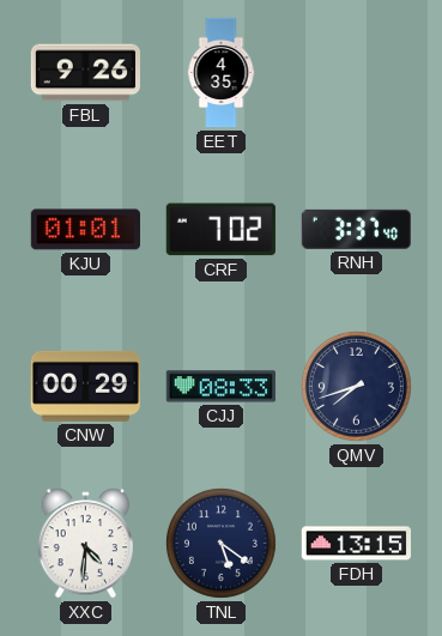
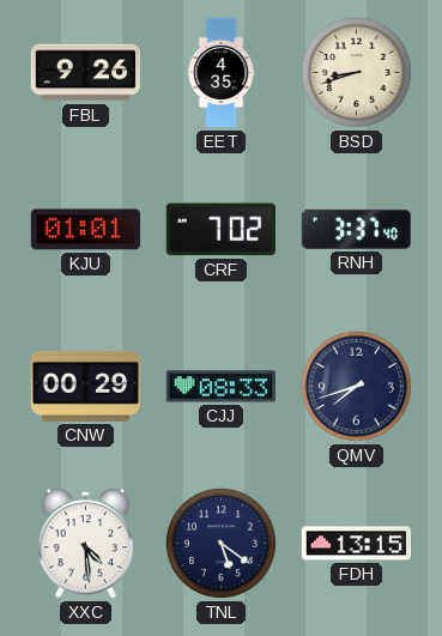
BSD: none -> 8:42 (356, 72)
XXC: 4:31 -> 4:29 (86, 544)
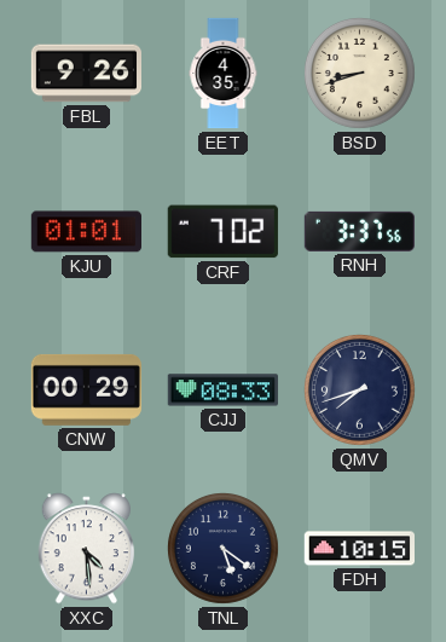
RNH: 3:37:40 -> 3:37:56 (359, 231)
FDH: 13:15 -> 10:15 (359, 549)
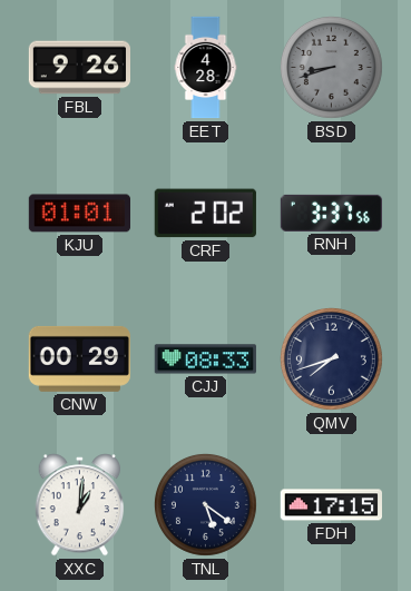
EET: 4:35 -> 4:28 (206, 68)
BSD dial: cream -> grey (331, 67)
CRF: 7:02 -> 2:02 (205, 214)
XXC: 4:29 -> 1:01 (80, 505)
FDH: 10:15 -> 17:15 (331, 505)
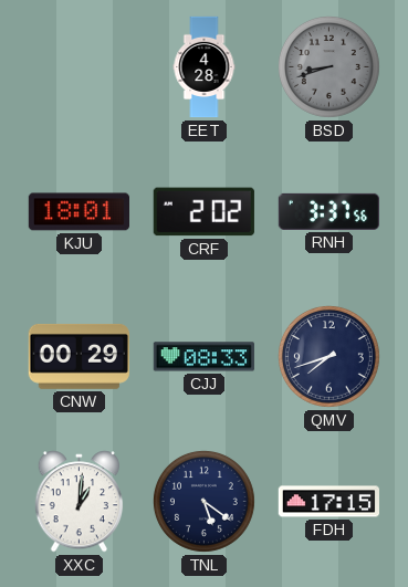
FBL: 9:26 -> none (79, 68)
KJU: 01:01 -> 18:01 (79, 212)
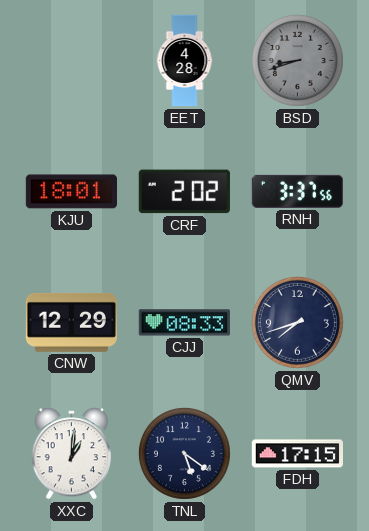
CNW: 00:29 -> 12:29 (71, 322)
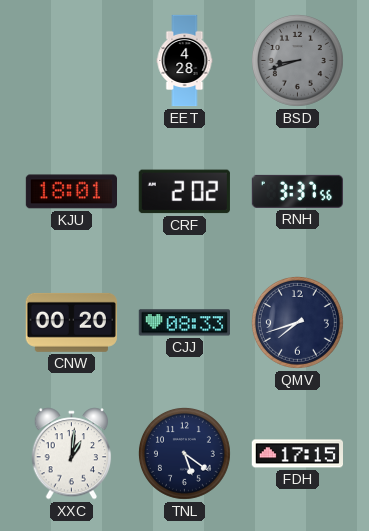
CNW: 12:29 -> 00:20 (71, 322)
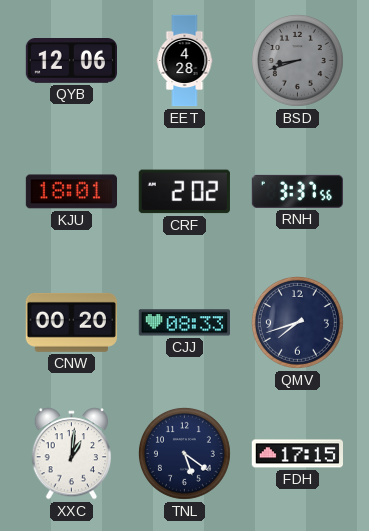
QYB: none -> 12:06 (71, 61)
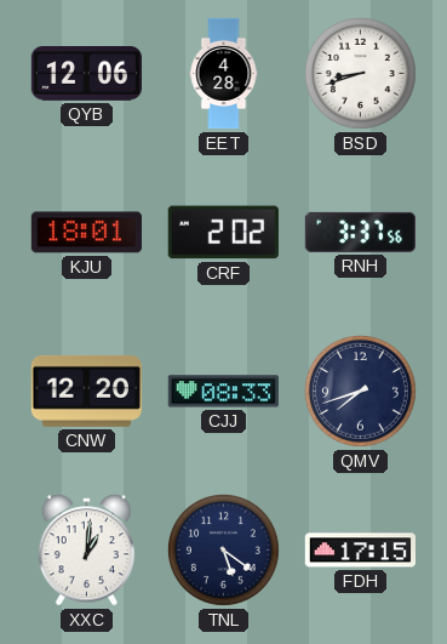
BSD dial: grey -> white (360, 73)
CNW: 00:20 -> 12:20 (86, 391)
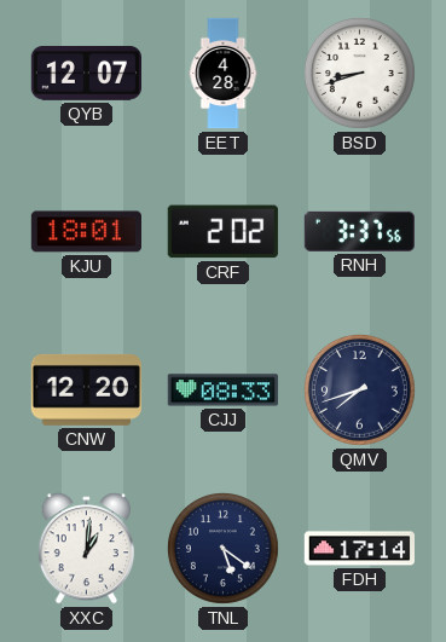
QYB: 12:06 -> 12:07 (86, 74)
FDH: 17:15 -> 17:14 (359, 549)
